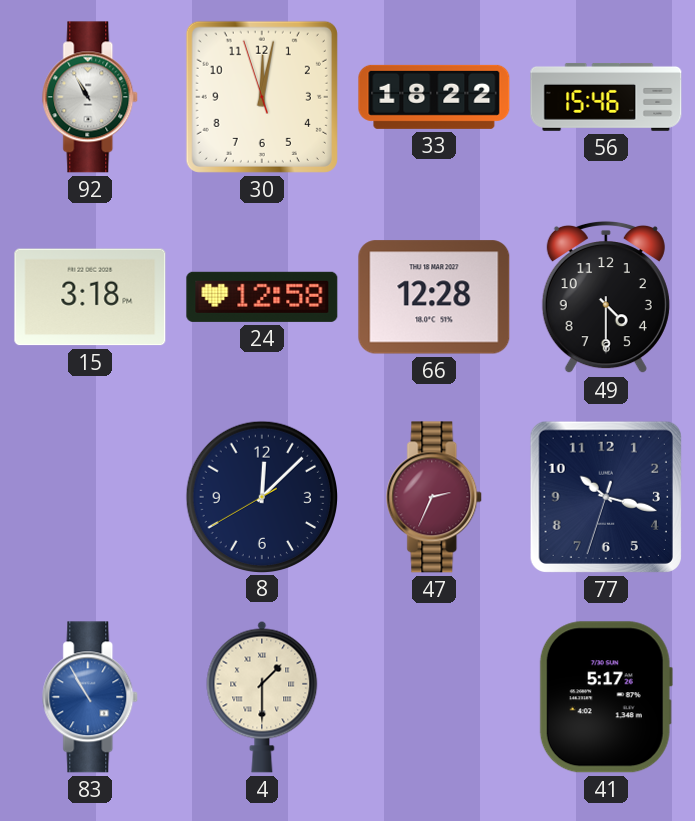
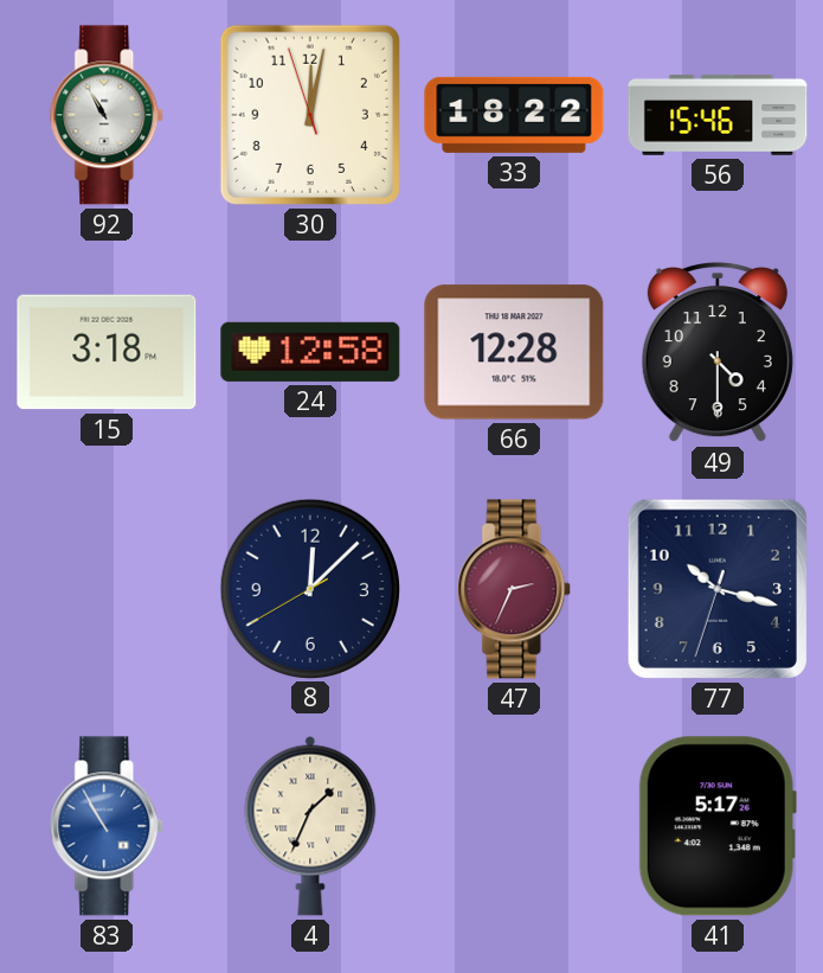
4: 1:30 -> 1:34 (310, 826)
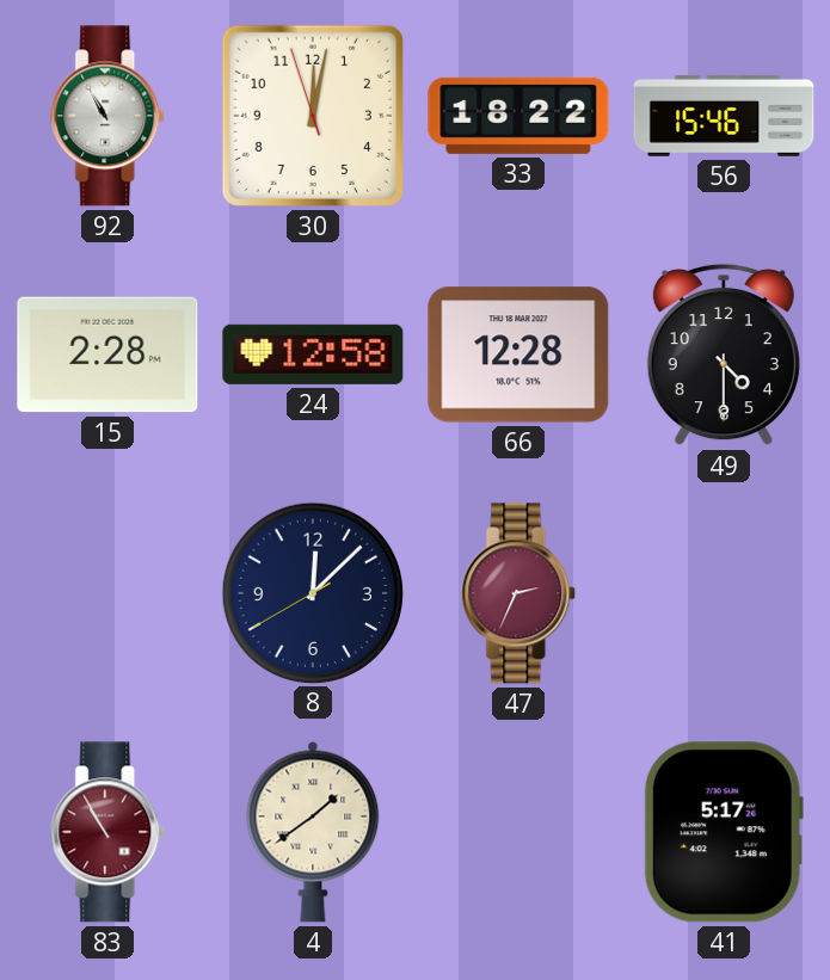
15: 3:18 -> 2:28 (107, 355)
77: 10:17 -> none (718, 589)
83 dial: blue -> burgundy (109, 832)
4: 1:34 -> 1:39 (313, 832)
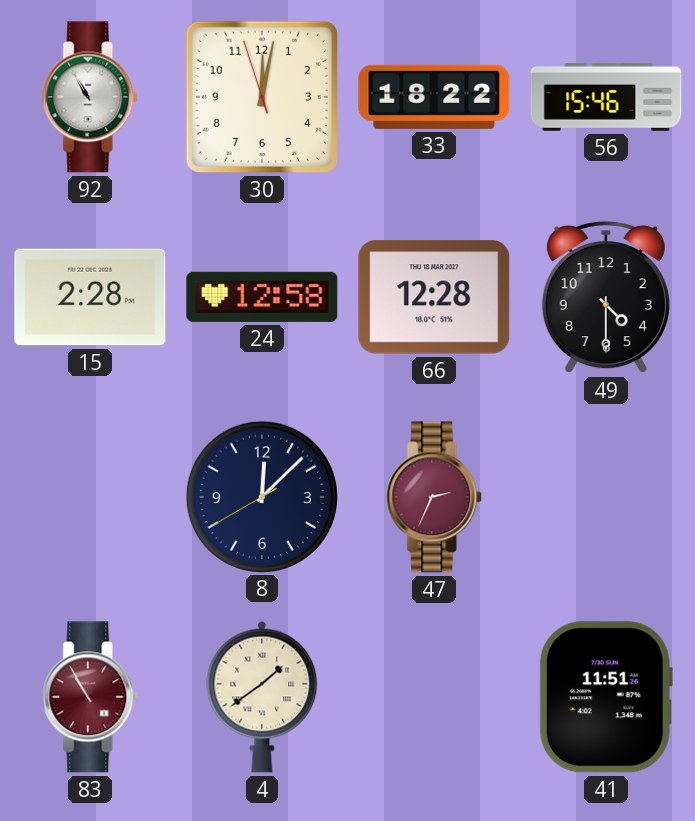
41: 5:17 -> 11:51 (606, 697)
